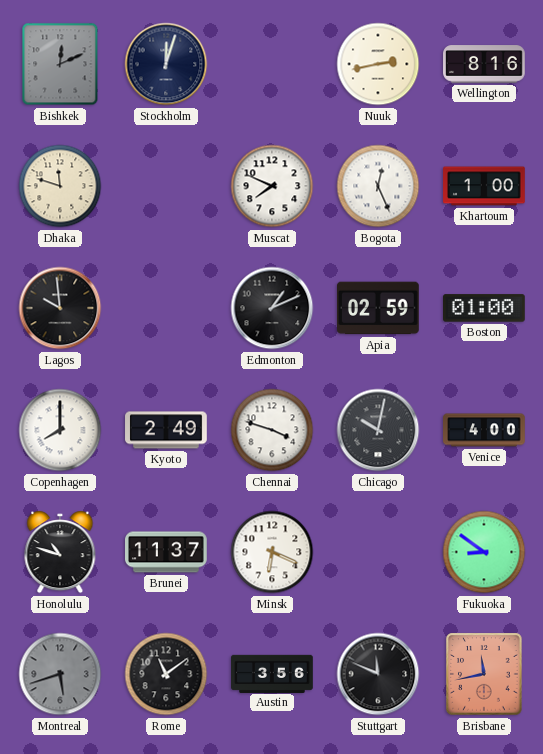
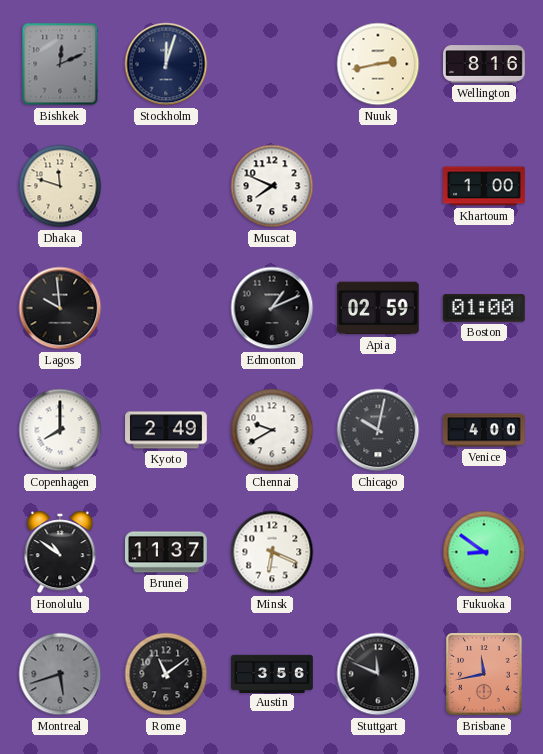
Bogota: 12:26 -> none (378, 186)
Chennai: 3:48 -> 9:40 (272, 430)
Honolulu: 10:48 -> 10:51 (60, 552)
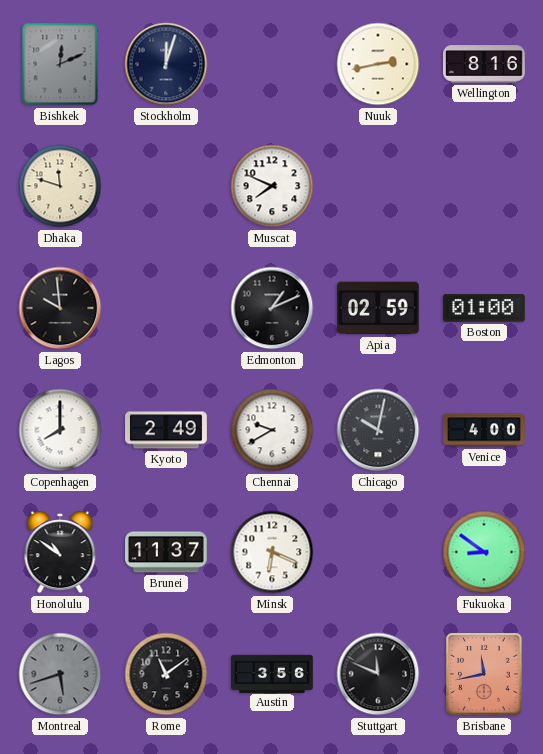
Khartoum: 1:00 -> none (484, 186)
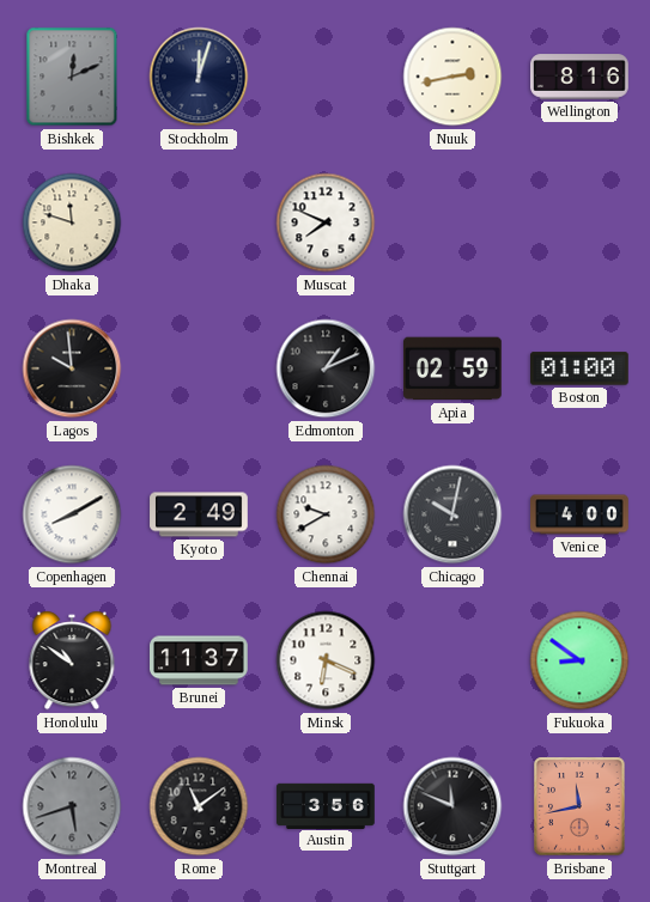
Copenhagen: 8:00 -> 8:10 (72, 514)
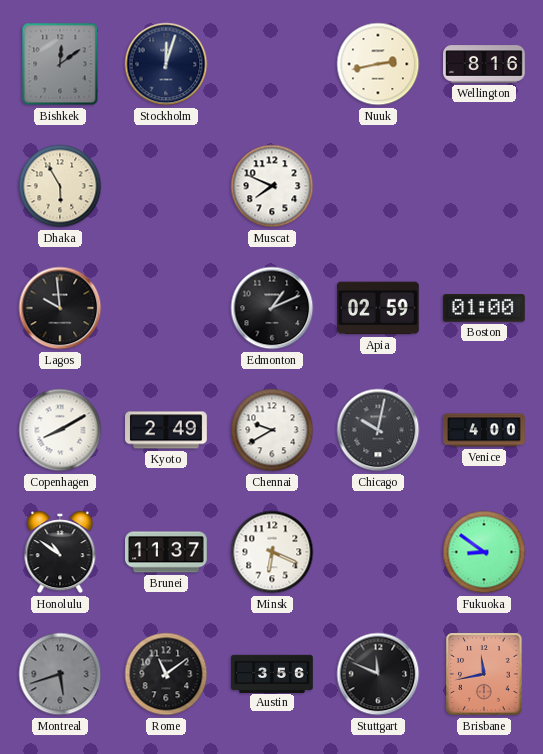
Bishkek: 12:11 -> 12:09 (60, 64)
Dhaka: 11:48 -> 5:55 (60, 186)
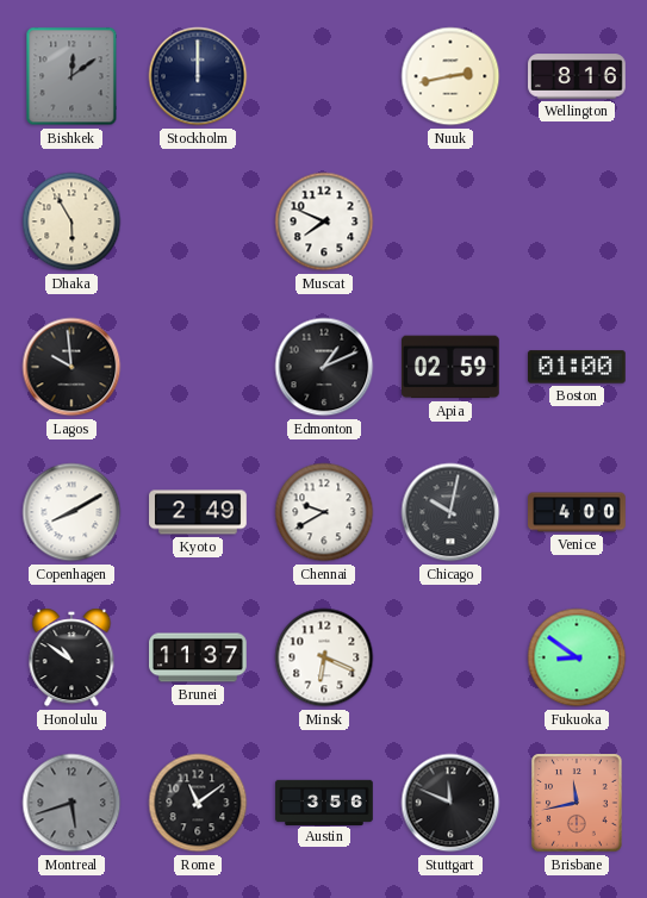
Stockholm: 12:03 -> 12:00 (198, 76)
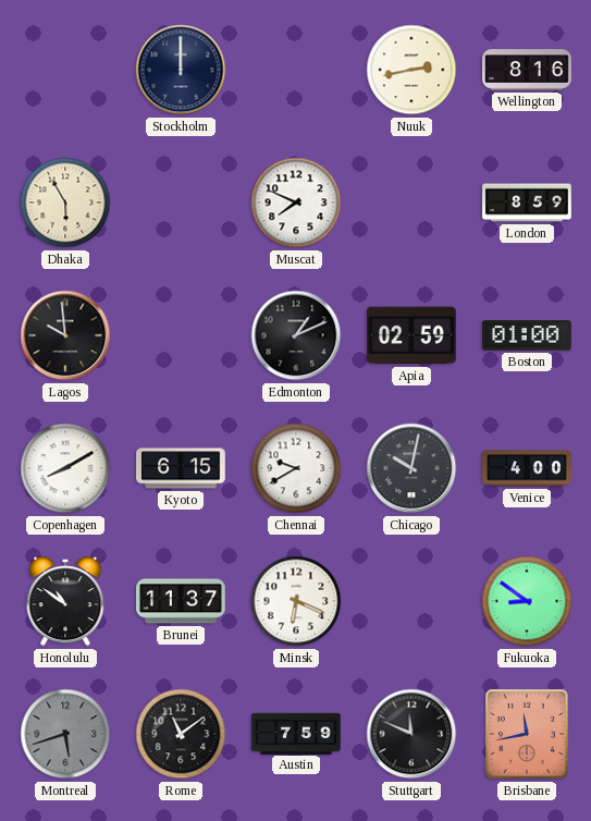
Bishkek: 12:09 -> none (71, 76)
London: none -> 8:59 (527, 203)
Kyoto: 2:49 -> 6:15 (181, 468)
Austin: 3:56 -> 7:59 (296, 733)
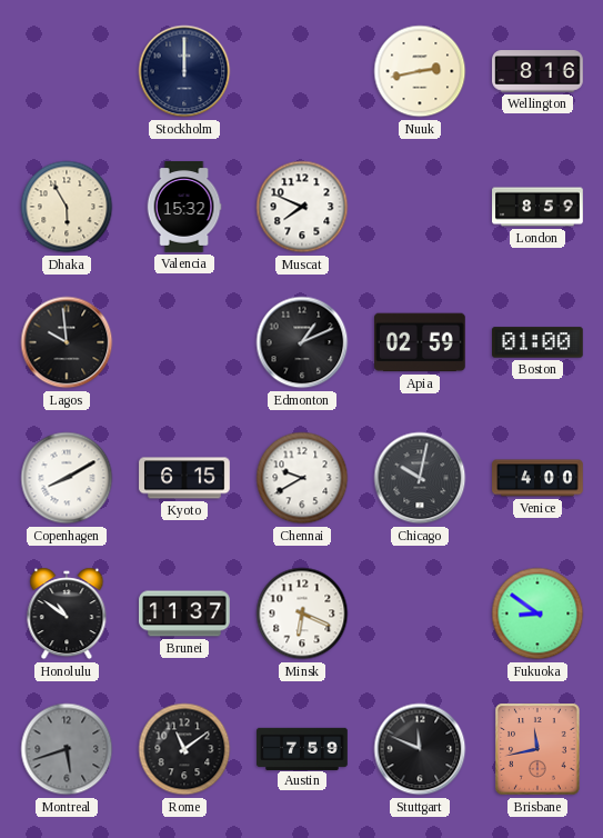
Valencia: none -> 15:32 (184, 207)
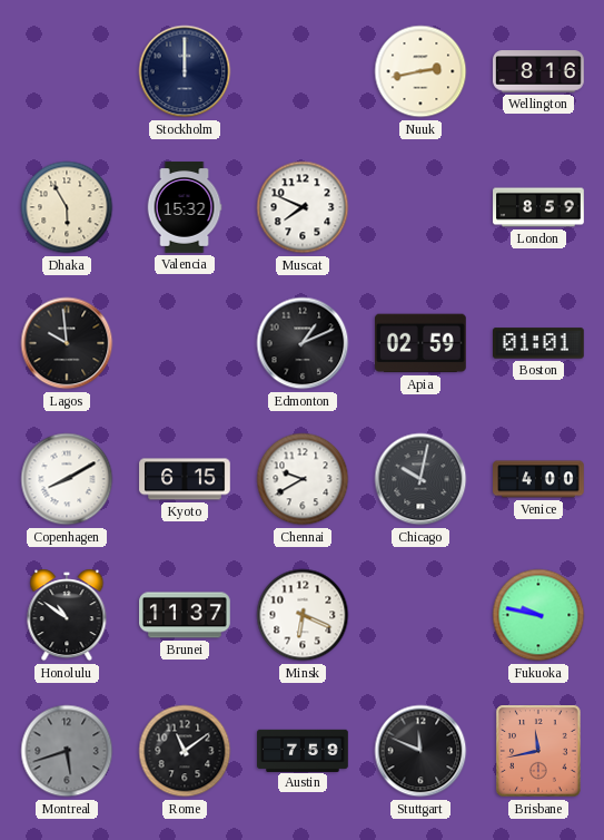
Boston: 01:00 -> 01:01 (539, 343)
Fukuoka: 8:51 -> 9:47 (538, 615)
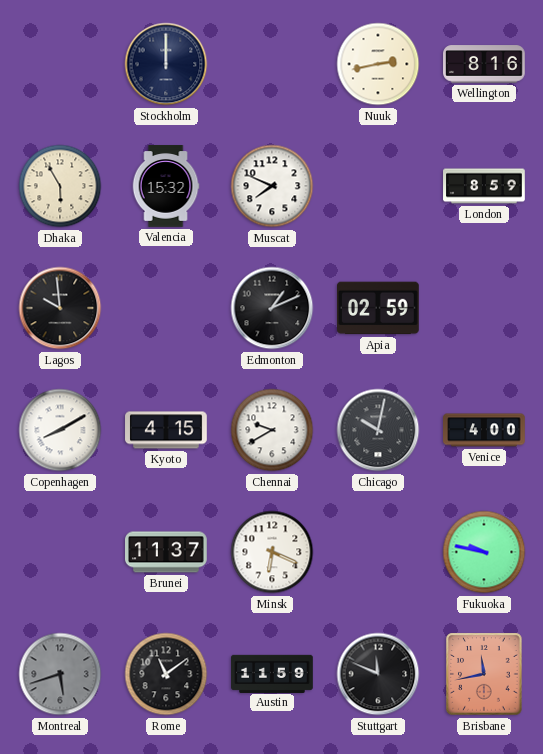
Boston: 01:01 -> none (539, 343)
Kyoto: 6:15 -> 4:15 (166, 430)
Honolulu: 10:51 -> none (67, 615)
Austin: 7:59 -> 11:59 (272, 673)
